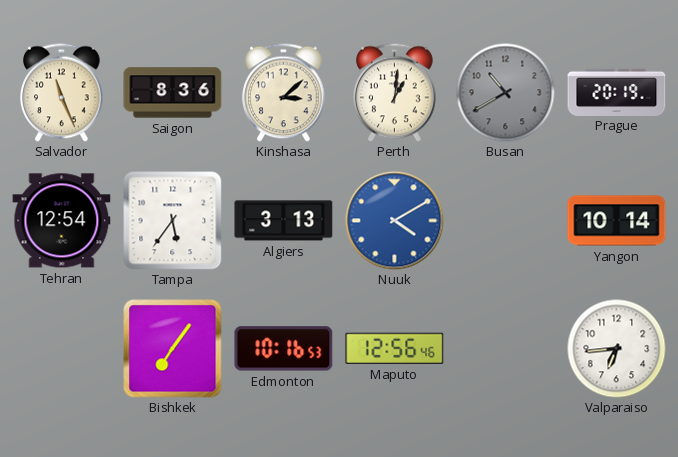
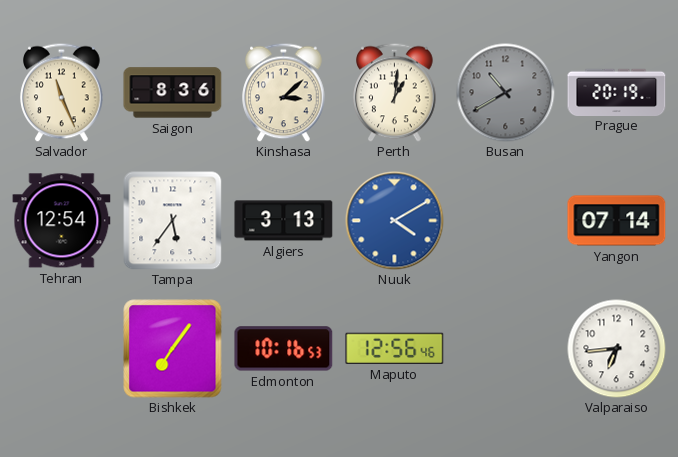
Yangon: 10:14 -> 07:14 (617, 221)
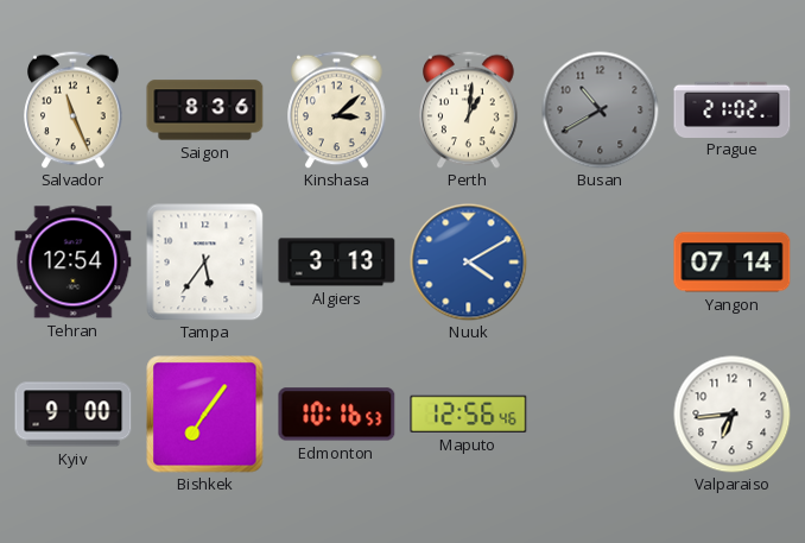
Prague: 20:19 -> 21:02 (733, 109)
Kyiv: none -> 9:00 (74, 415)
